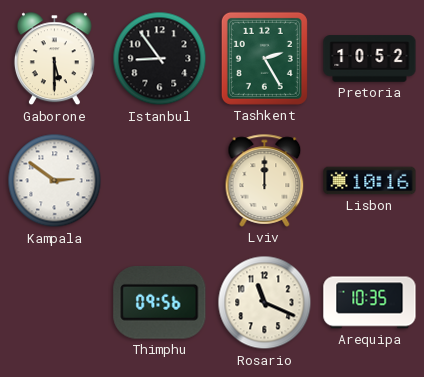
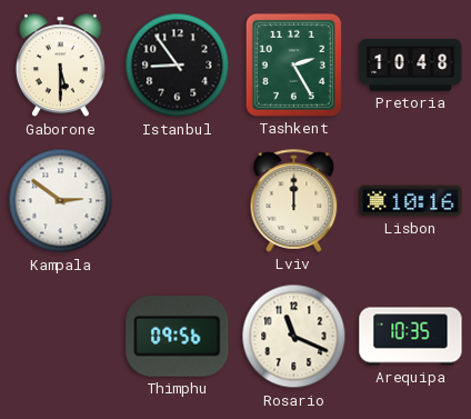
Pretoria: 10:52 -> 10:48 (411, 66)
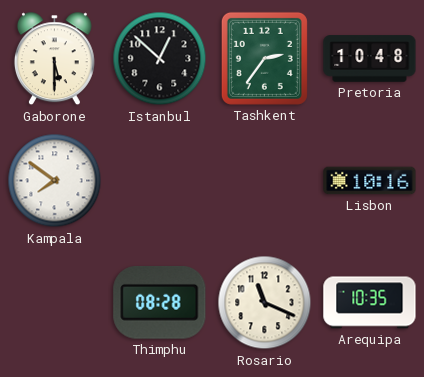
Istanbul: 8:54 -> 12:52 (160, 59)
Tashkent: 2:25 -> 2:36 (264, 58)
Kampala: 2:51 -> 7:51 (55, 181)
Lviv: 12:00 -> none (294, 200)
Thimphu: 09:56 -> 08:28 (160, 302)
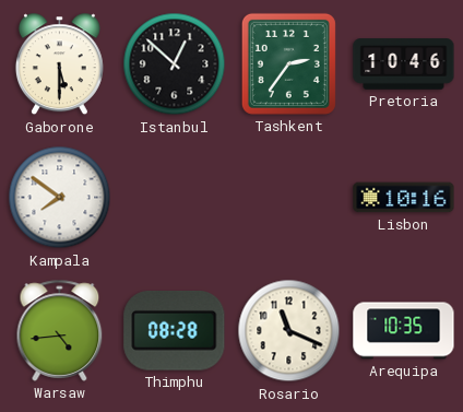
Pretoria: 10:48 -> 10:46 (404, 64)
Warsaw: none -> 4:44 (60, 330)
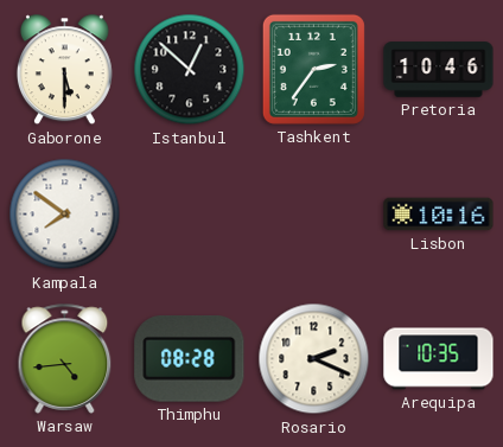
Rosario: 11:19 -> 2:19 (314, 359)
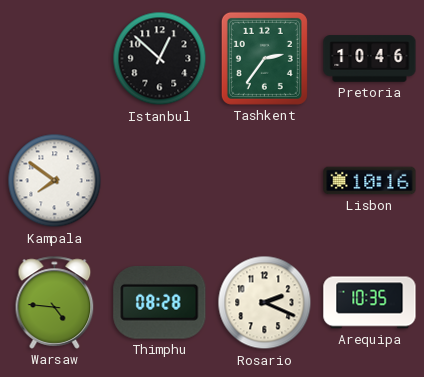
Gaborone: 5:30 -> none (64, 70)
Warsaw: 4:44 -> 4:46 (55, 302)
